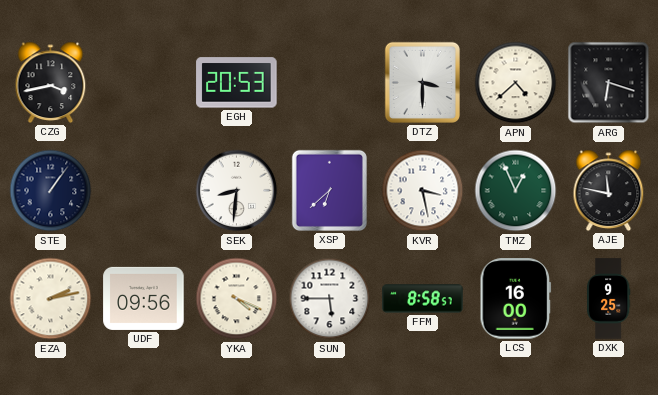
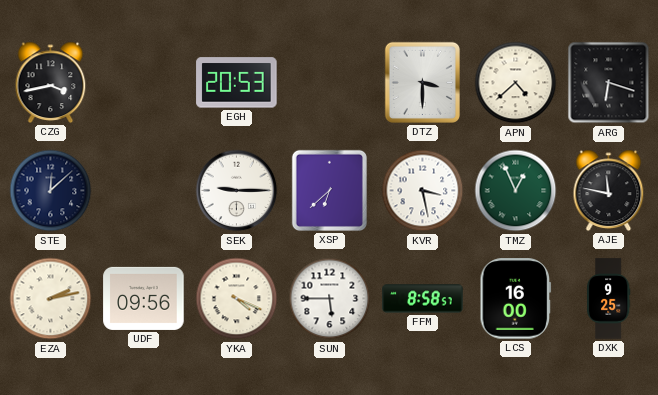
STE: 1:06 -> 12:08 (51, 191)
SEK: 8:31 -> 9:15 (237, 191)
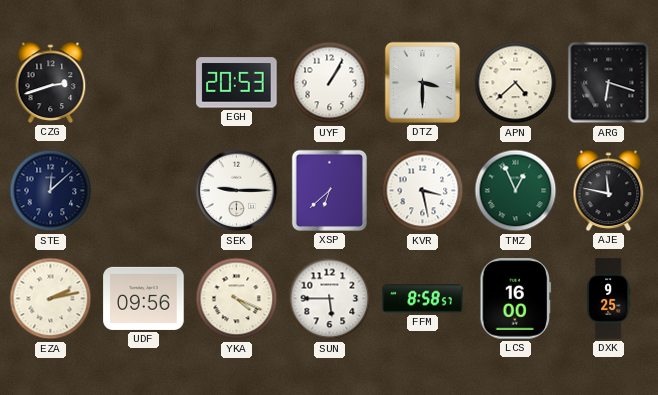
CZG: 3:43 -> 2:42 (51, 82)
UYF: none -> 1:05 (330, 83)
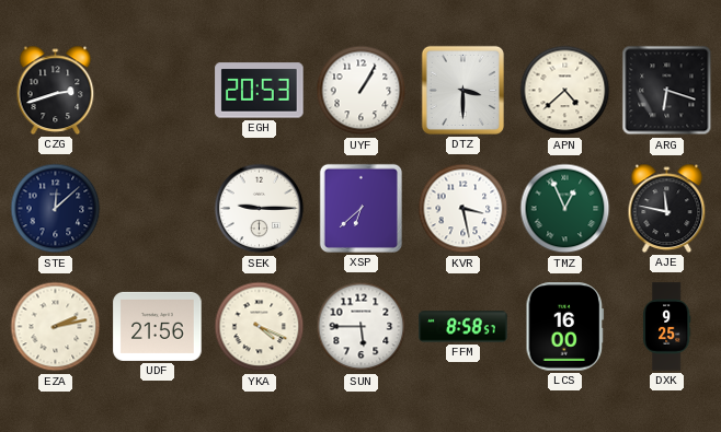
UDF: 09:56 -> 21:56 (158, 326)
